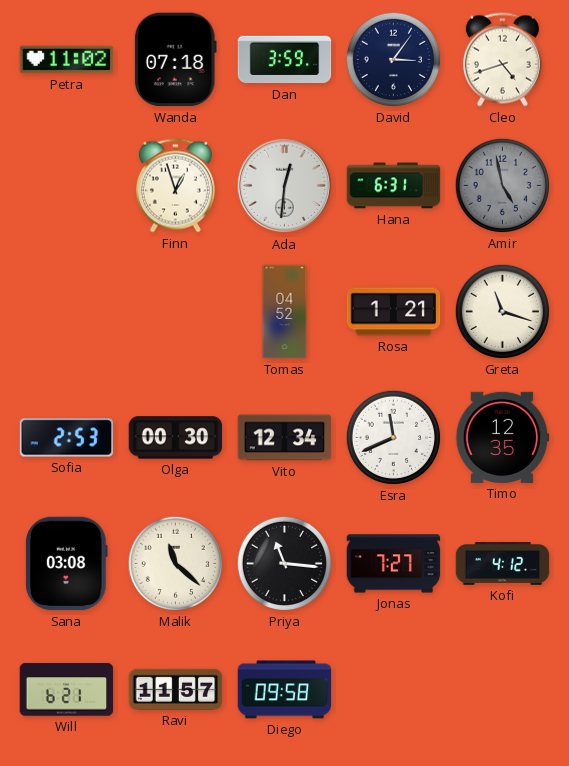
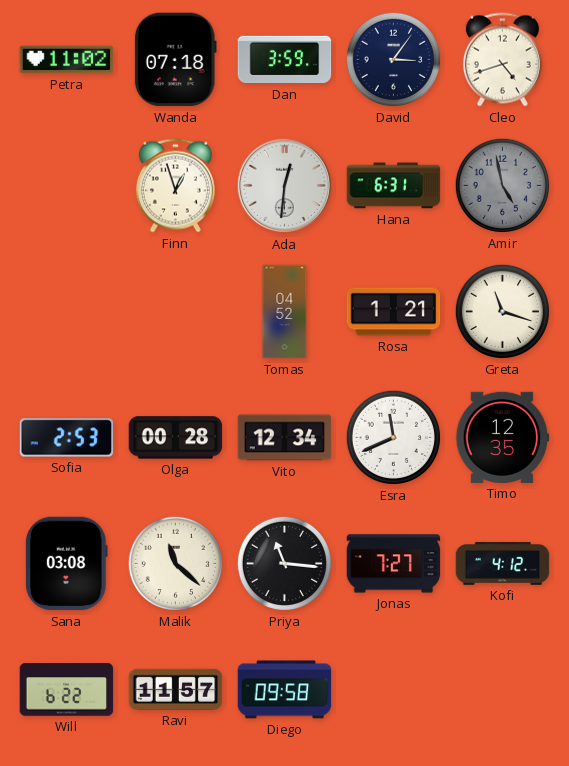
Olga: 00:30 -> 00:28 (176, 438)
Will: 6:21 -> 6:22 (67, 690)
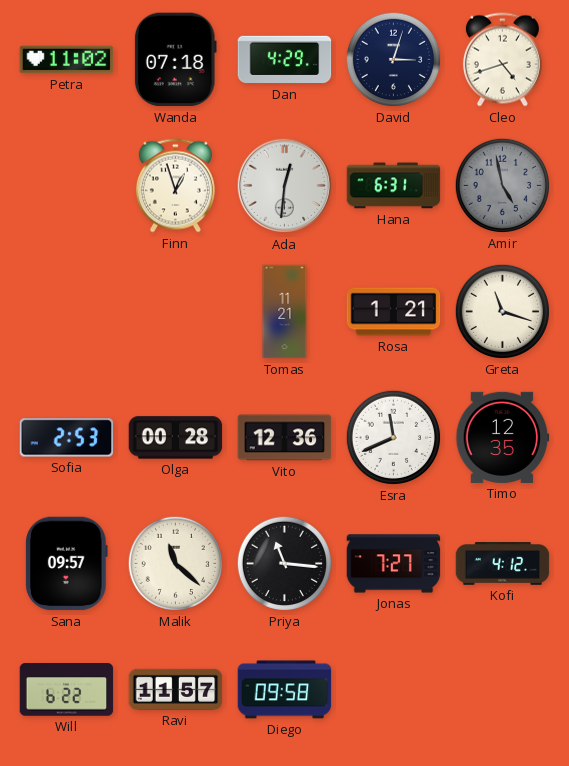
Dan: 3:59 -> 4:29 (285, 60)
David: 3:06 -> 3:03 (393, 59)
Tomas: 04:52 -> 11:21 (285, 312)
Vito: 12:34 -> 12:36 (285, 438)
Sana: 03:08 -> 09:57 (67, 564)
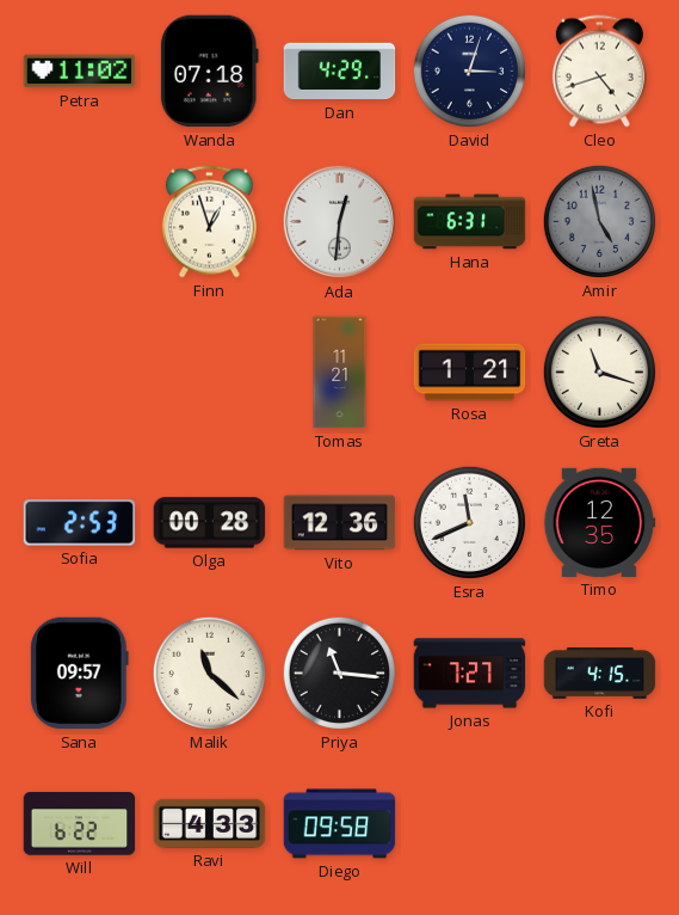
Kofi: 4:12 -> 4:15 (600, 674)
Ravi: 11:57 -> 4:33 (210, 823)
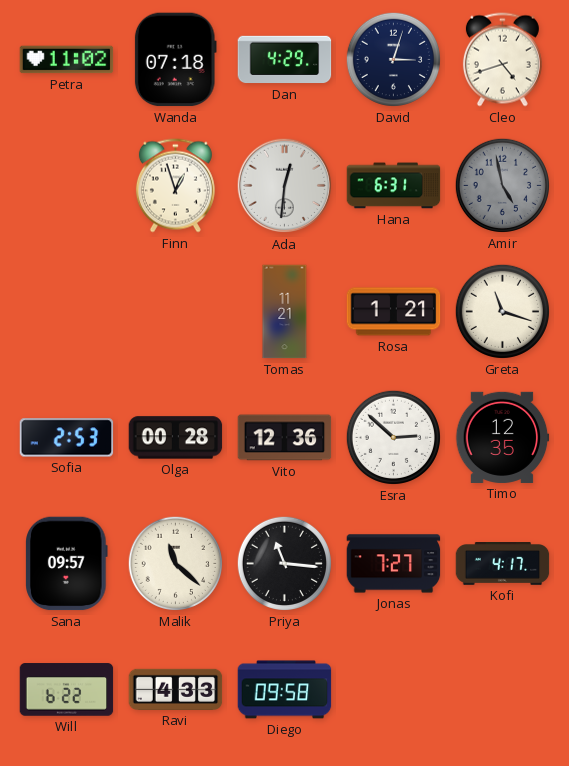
Esra: 11:41 -> 2:52 (393, 437)
Kofi: 4:15 -> 4:17 (503, 564)
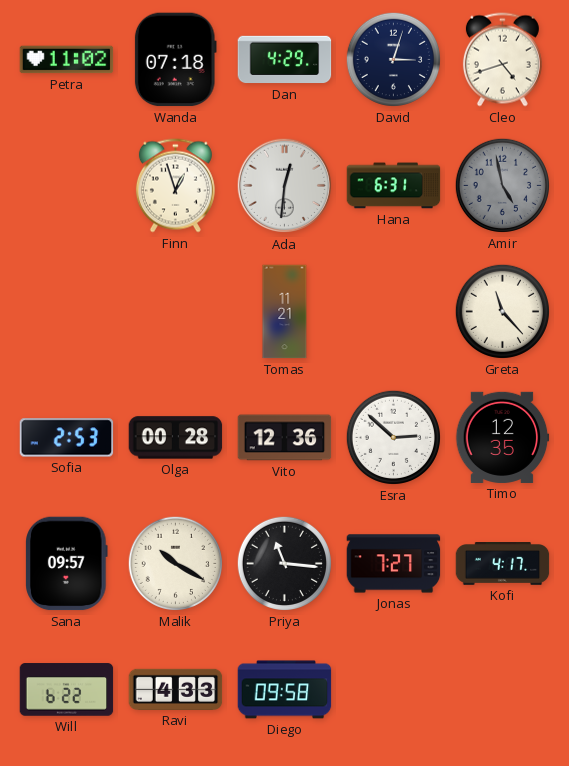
Rosa: 1:21 -> none (394, 312)
Greta: 11:18 -> 11:23 (502, 311)
Malik: 11:22 -> 10:20 (175, 563)
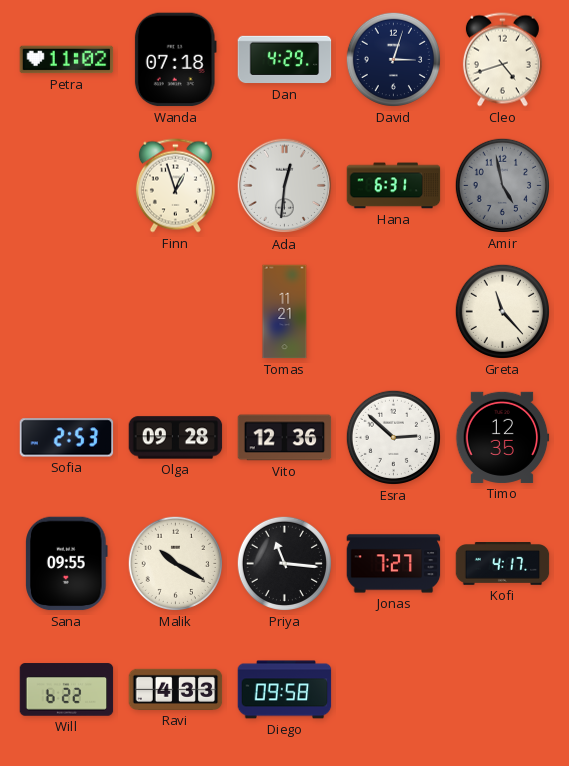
Olga: 00:28 -> 09:28 (176, 438)
Sana: 09:57 -> 09:55 (67, 564)
